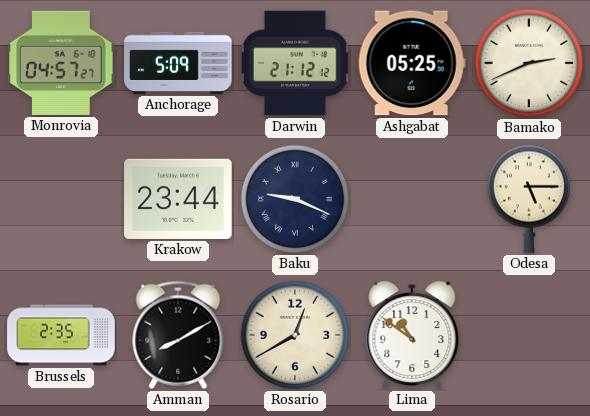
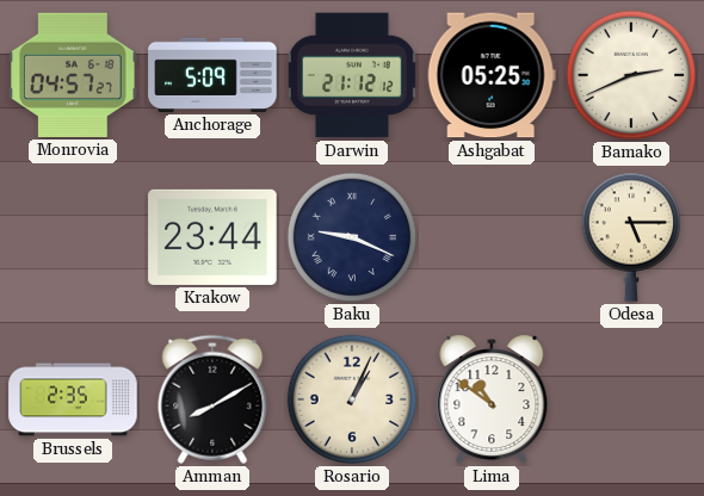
Rosario: 12:40 -> 1:04 (352, 399)
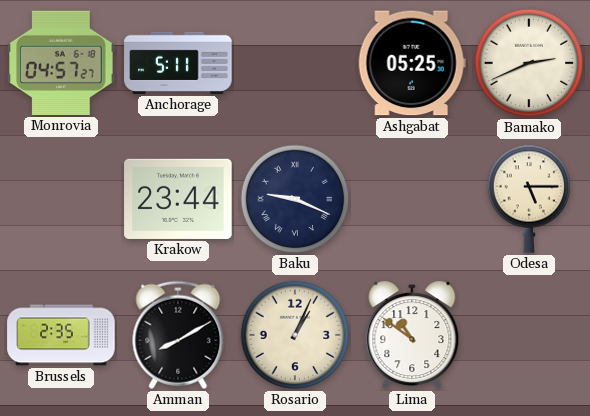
Anchorage: 5:09 -> 5:11 (178, 63)
Darwin: 21:12 -> none (352, 75)
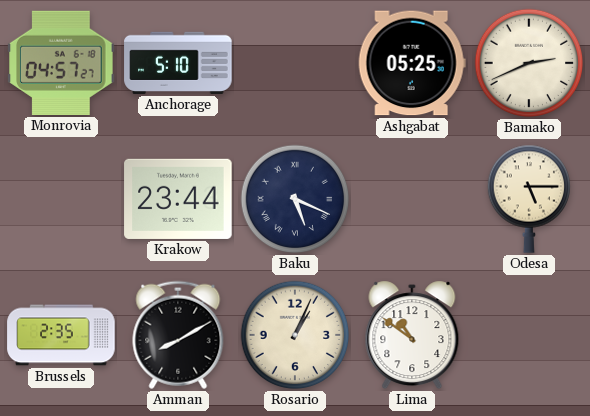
Anchorage: 5:11 -> 5:10 (178, 63)
Baku: 9:19 -> 5:19 (295, 199)
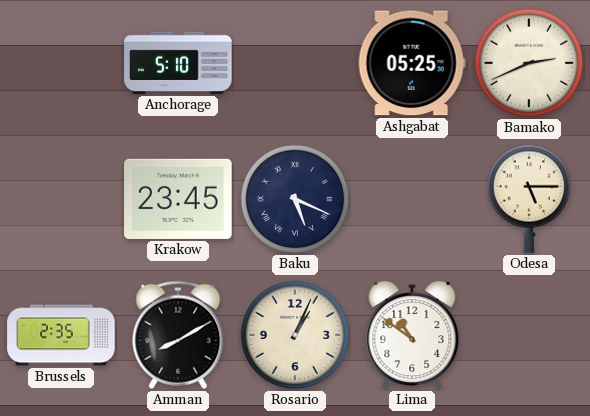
Monrovia: 04:57 -> none (61, 63)
Krakow: 23:44 -> 23:45 (178, 199)
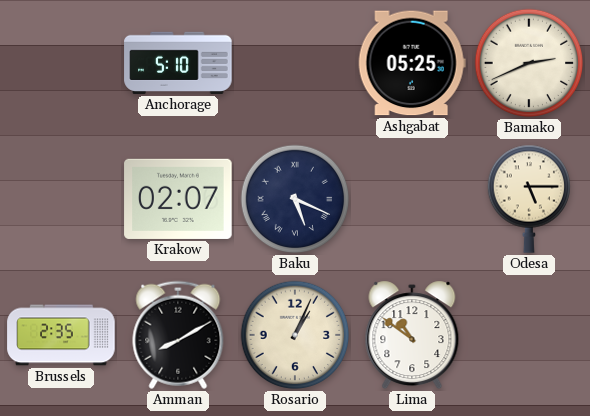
Krakow: 23:45 -> 02:07 (178, 199)
